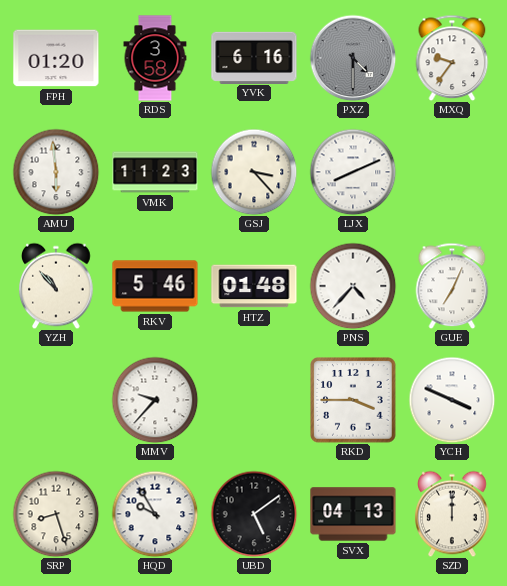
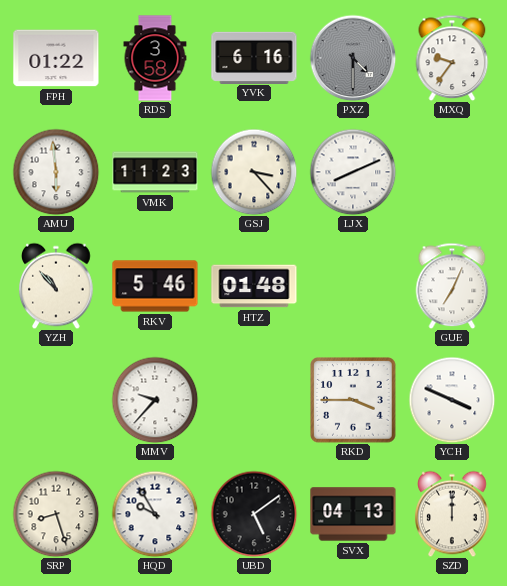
FPH: 01:20 -> 01:22 (56, 58)
PNS: 4:37 -> none (353, 286)
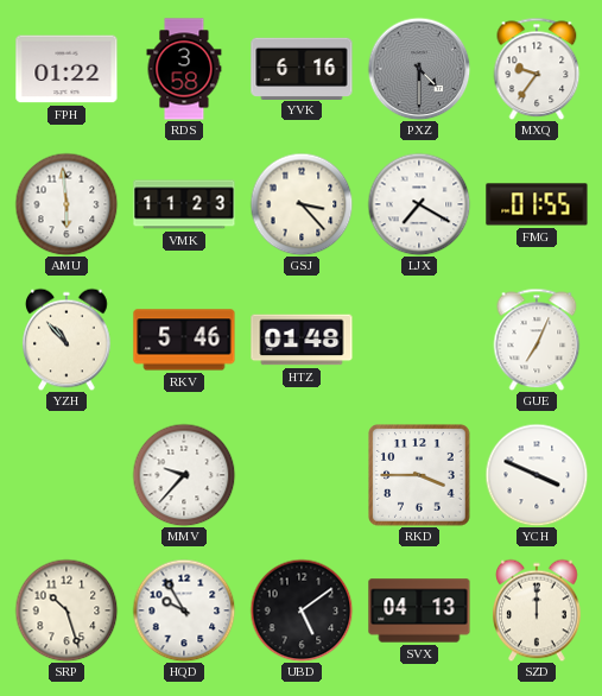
LJX: 8:11 -> 7:20 (419, 204)
FMG: none -> 01:55 (537, 204)
SRP: 8:27 -> 10:27 (66, 610)
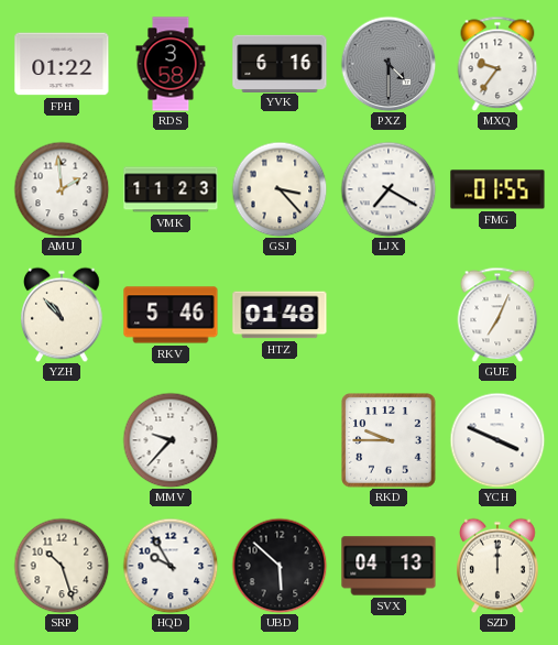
AMU: 5:59 -> 1:59 (62, 189)
RKD: 3:45 -> 9:45 (389, 440)
UBD: 5:09 -> 5:52 (280, 566)
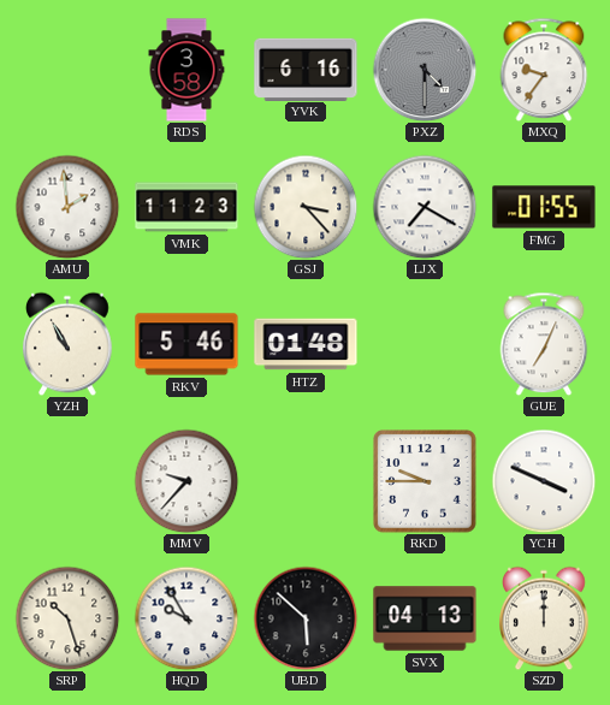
FPH: 01:22 -> none (62, 64)
YZH: 10:53 -> 10:55 (67, 344)
